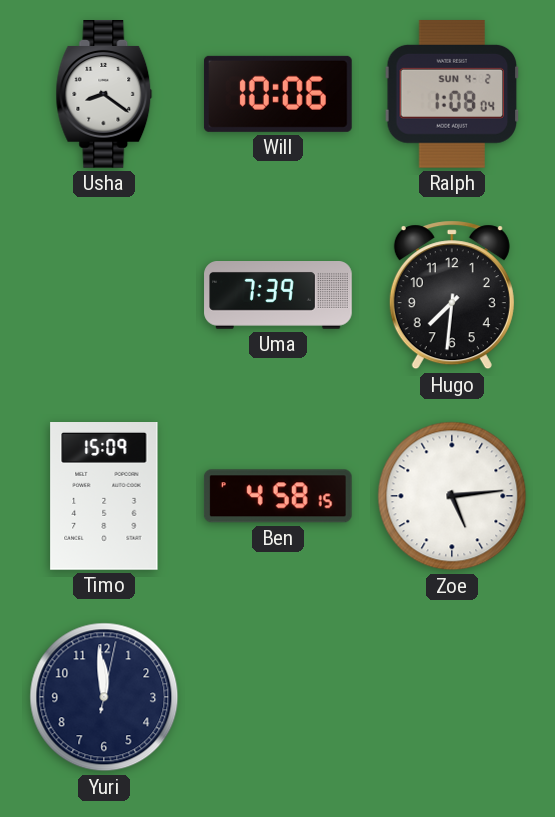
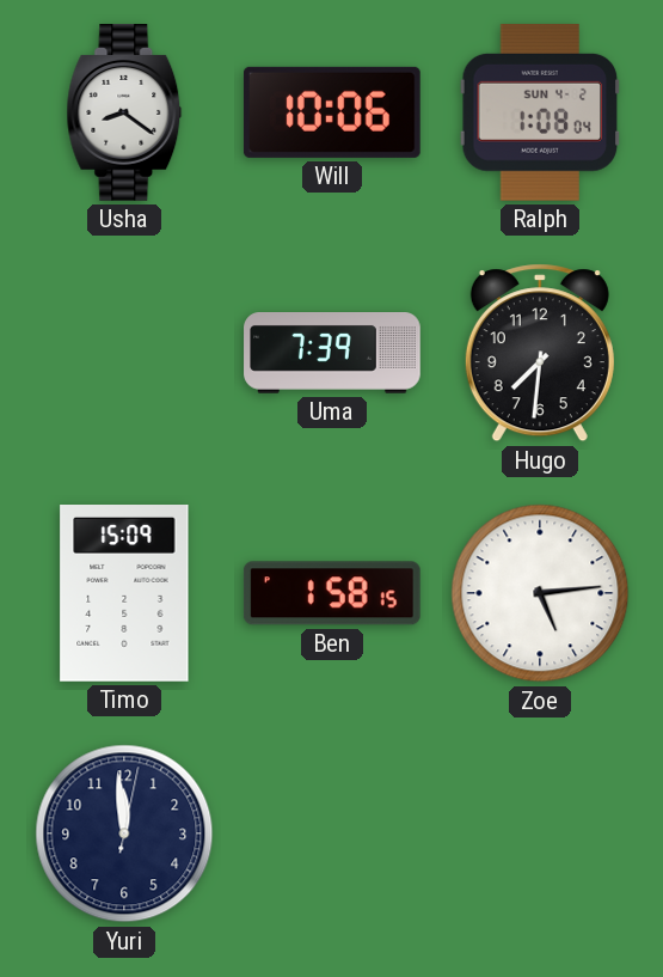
Ben: 4:58 -> 1:58 (332, 593)
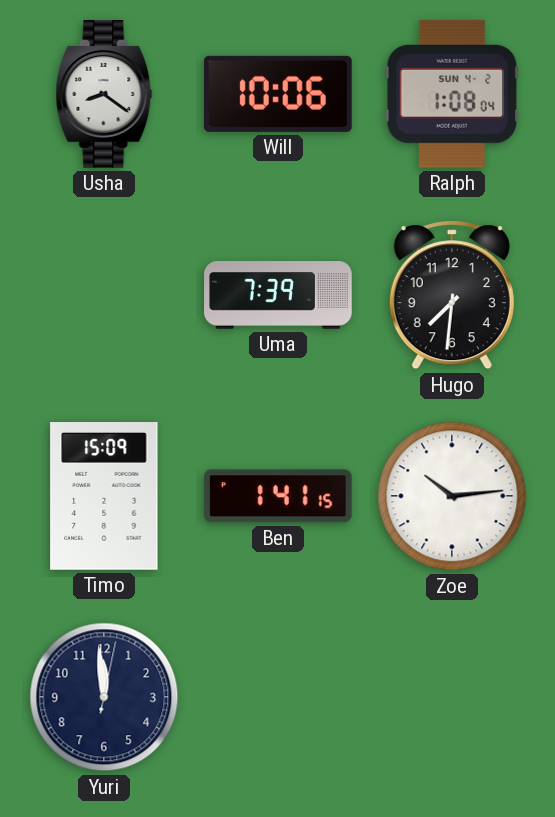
Ben: 1:58 -> 1:41 (278, 496)
Zoe: 5:14 -> 10:14 (452, 496)
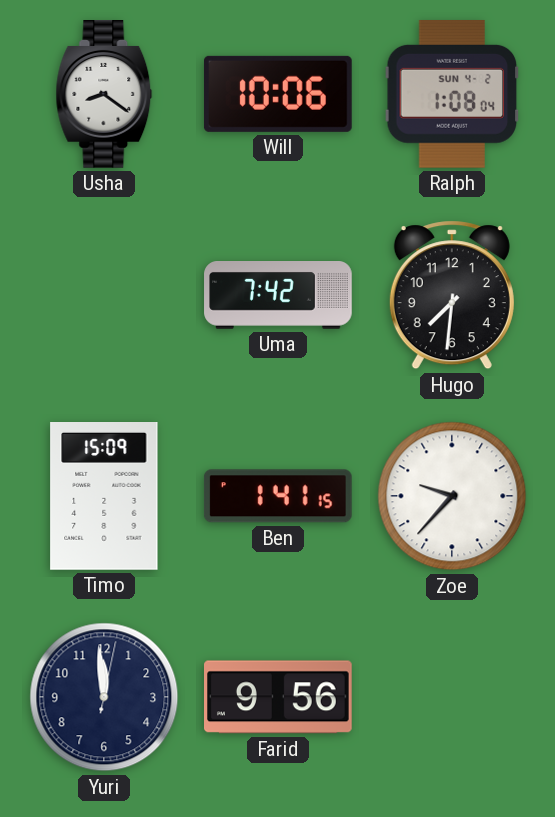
Uma: 7:39 -> 7:42 (278, 295)
Zoe: 10:14 -> 9:37 (452, 496)
Farid: none -> 9:56 (279, 697)
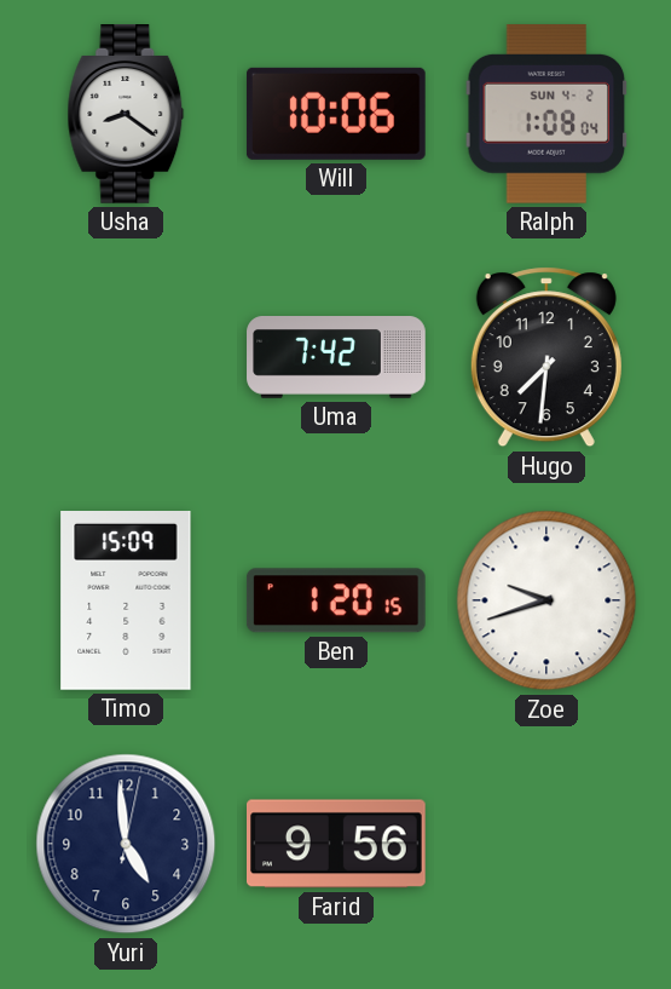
Ben: 1:41 -> 1:20 (336, 600)
Zoe: 9:37 -> 9:42 (546, 600)
Yuri: 11:59 -> 4:59 (126, 844)
